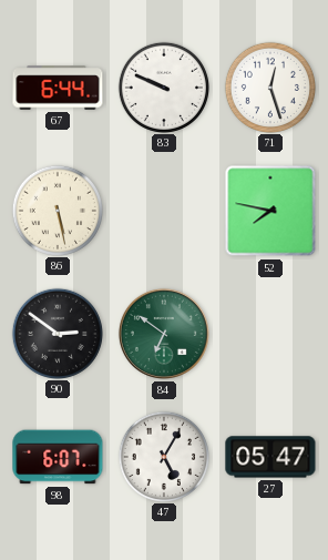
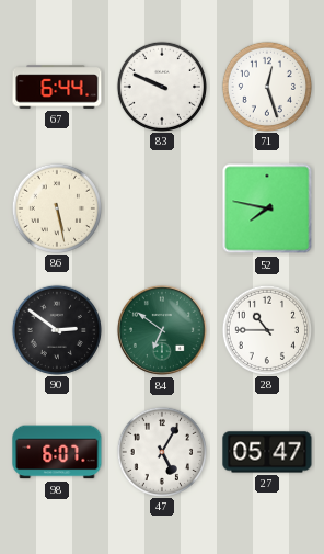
28: none -> 10:45 (266, 329)
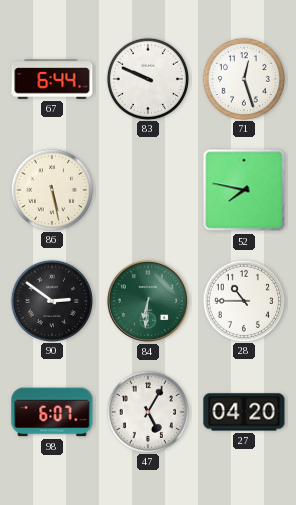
84: 6:51 -> 6:31 (148, 301)
27: 05:47 -> 04:20 (244, 412)
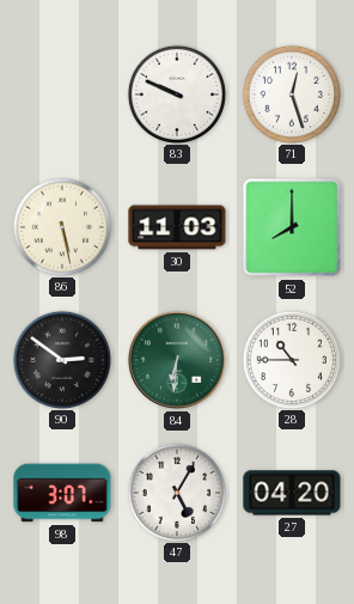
67: 6:44 -> none (52, 79)
30: none -> 11:03 (177, 227)
52: 7:47 -> 8:00 (292, 227)
98: 6:07 -> 3:07 (62, 493)
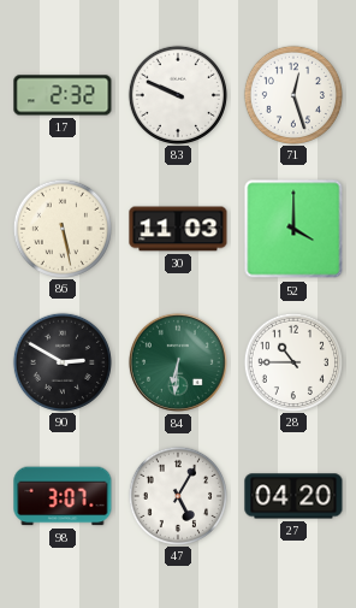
17: none -> 2:32 (63, 95)
52: 8:00 -> 4:00 (293, 229)
90: 2:51 -> 2:50 (61, 361)
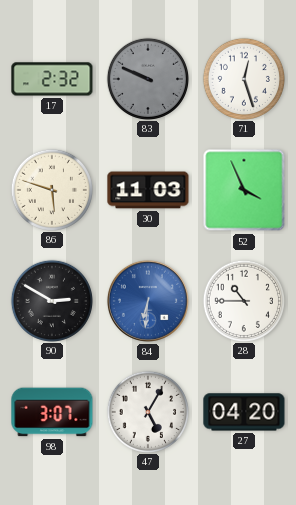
83 dial: white -> grey (147, 78)
86: 5:28 -> 5:48 (51, 189)
52: 4:00 -> 3:56 (244, 190)
84 dial: green -> blue (148, 301)
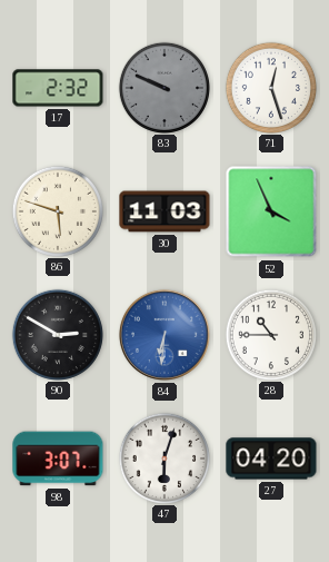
47: 5:05 -> 6:03 (163, 457)
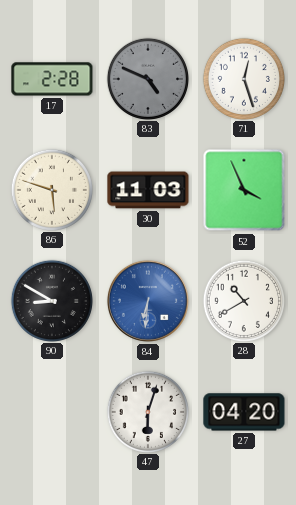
17: 2:32 -> 2:28 (52, 79)
83: 9:49 -> 4:49 (147, 78)
90: 2:50 -> 8:50 (51, 300)
28: 10:45 -> 10:40 (243, 300)
98: 3:07 -> none (58, 459)
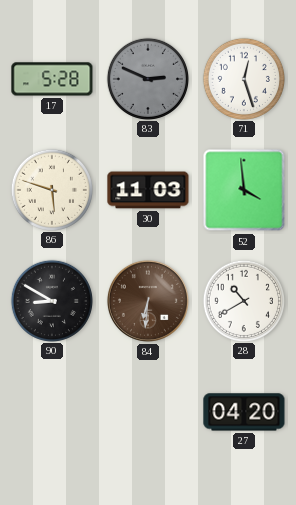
17: 2:28 -> 5:28 (52, 79)
83: 4:49 -> 2:49 (147, 78)
52: 3:56 -> 3:59 (244, 190)
84 dial: blue -> brown (148, 301)
47: 6:03 -> none (147, 411)
